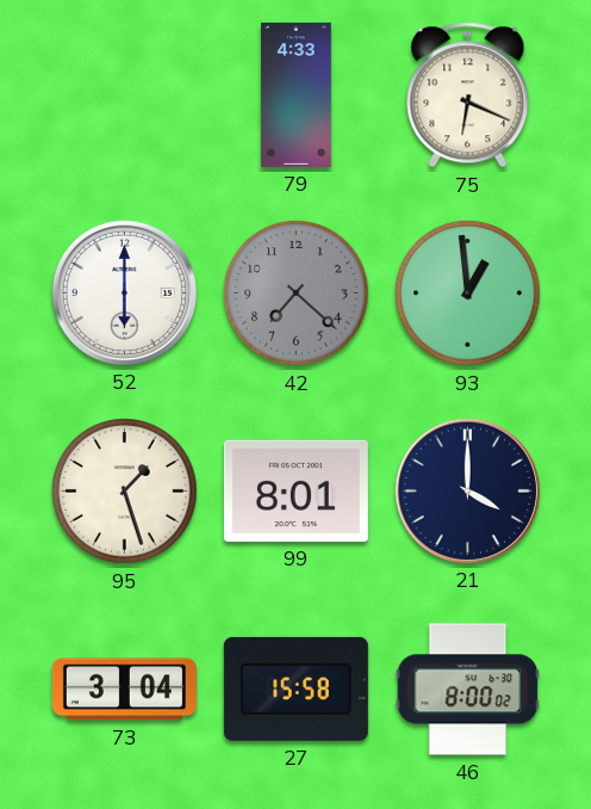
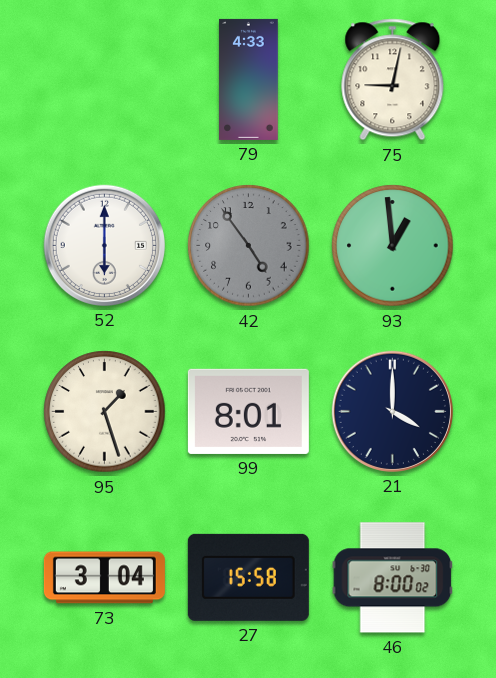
75: 6:19 -> 9:02 (393, 80)
42: 7:22 -> 4:54 (249, 246)
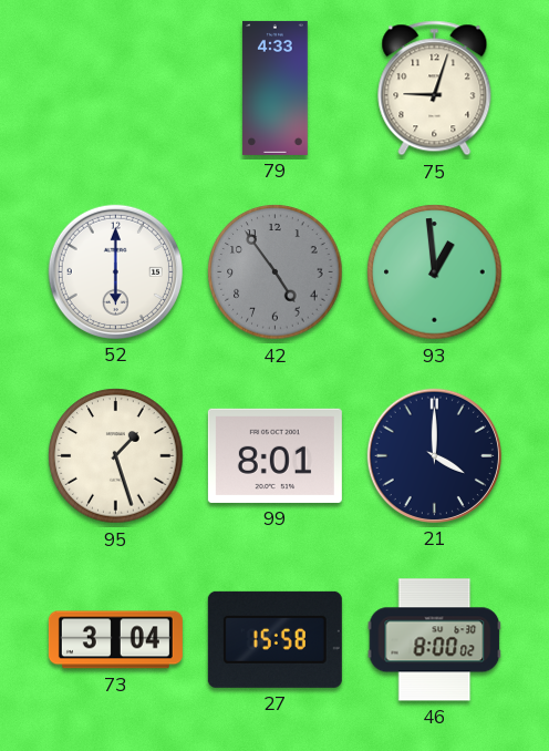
75: 9:02 -> 9:03 (435, 89)
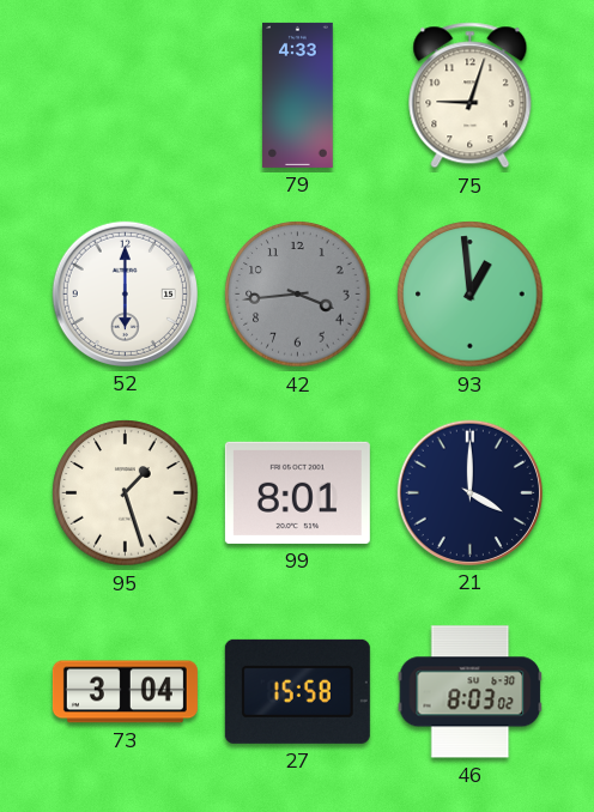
42: 4:54 -> 3:44 (298, 295)
46: 8:00 -> 8:03 (471, 692)
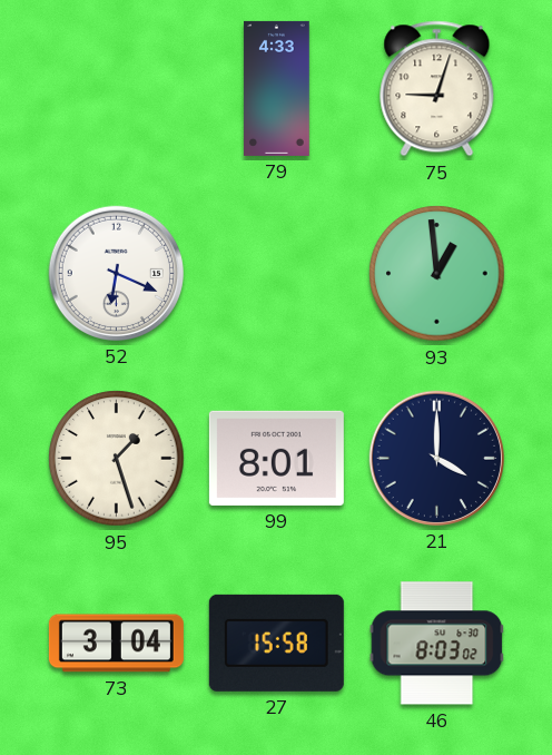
52: 6:00 -> 6:19 (116, 273)
42: 3:44 -> none (298, 295)
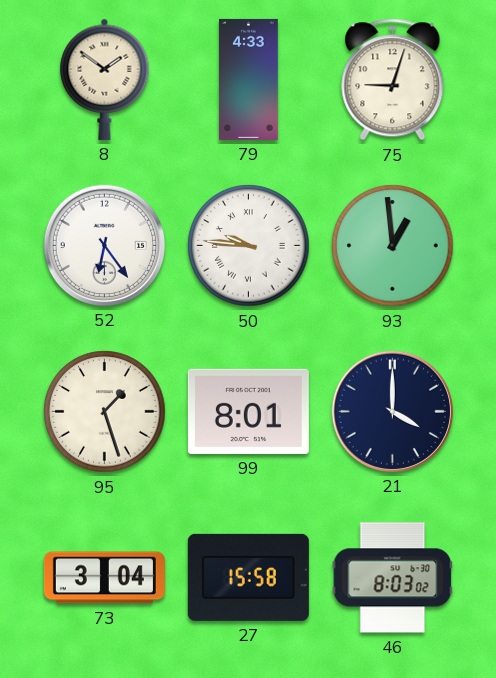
8: none -> 1:51 (105, 79)
52: 6:19 -> 6:24 (104, 245)
50: none -> 9:46 (249, 246)
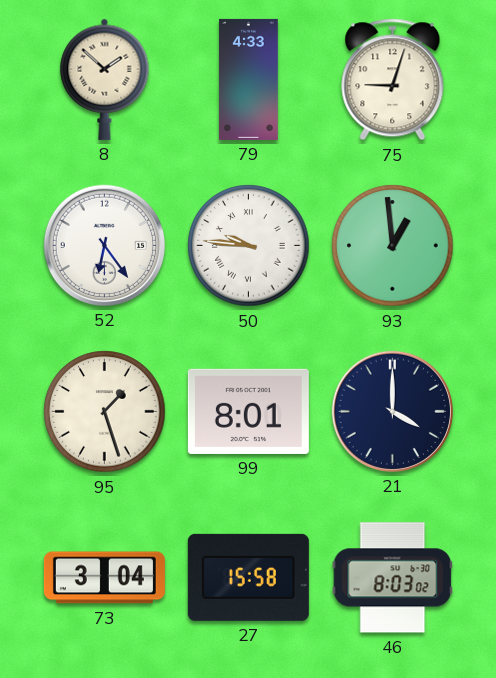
8: 1:51 -> 1:52 (105, 79)
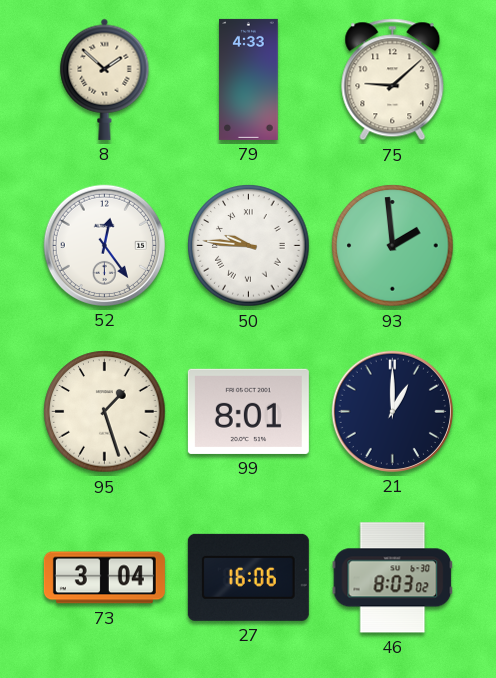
75: 9:03 -> 9:08 (393, 80)
52: 6:24 -> 12:24 (104, 245)
93: 12:59 -> 1:59 (393, 246)
21: 4:00 -> 1:00 (392, 411)
27: 15:58 -> 16:06 (248, 577)
